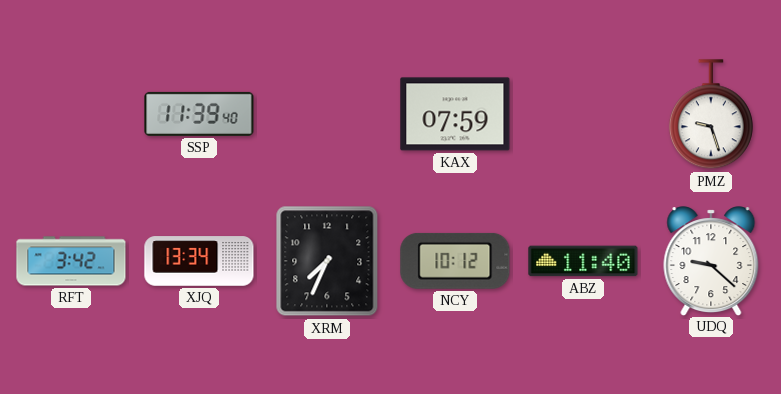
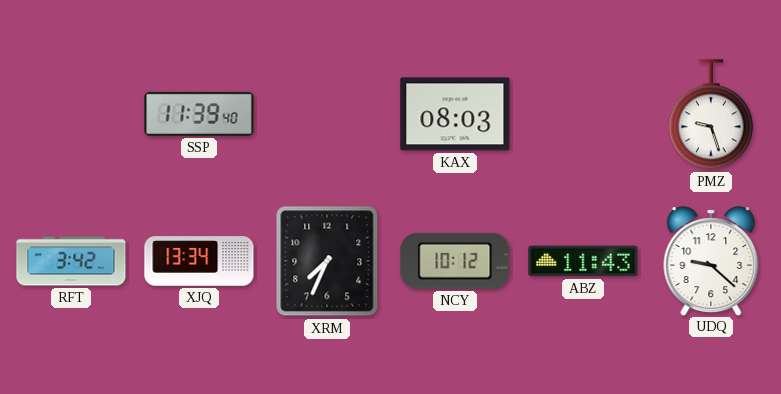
KAX: 07:59 -> 08:03 (455, 114)
ABZ: 11:40 -> 11:43 (583, 261)
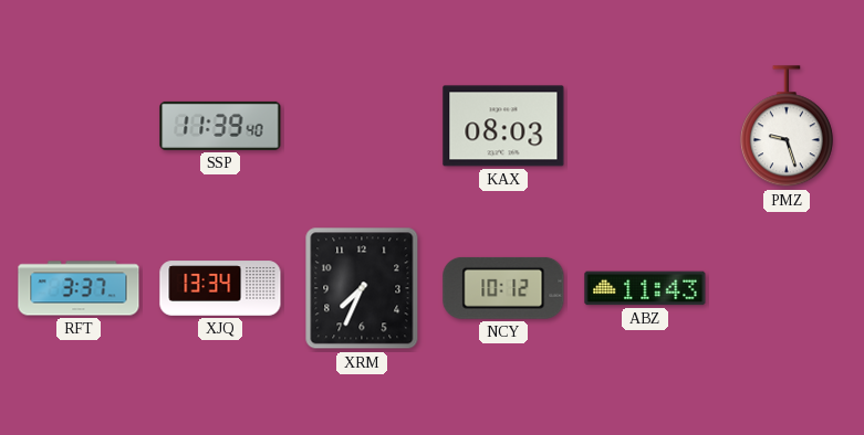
RFT: 3:42 -> 3:37 (79, 288)
UDQ: 9:22 -> none (711, 261)
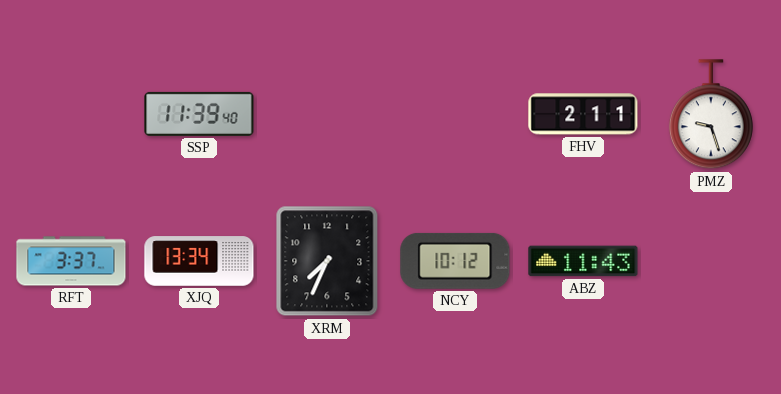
KAX: 08:03 -> none (503, 126)
FHV: none -> 2:11 (583, 114)
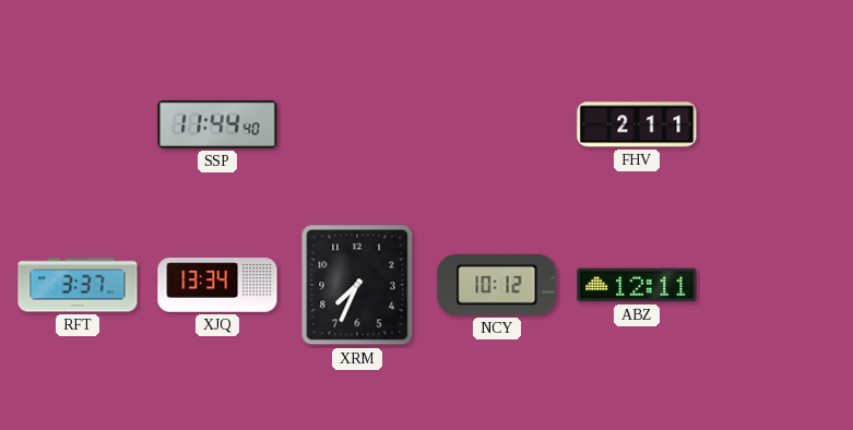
SSP: 11:39 -> 11:44 (217, 124)
PMZ: 9:27 -> none (711, 115)
ABZ: 11:43 -> 12:11 (637, 285)
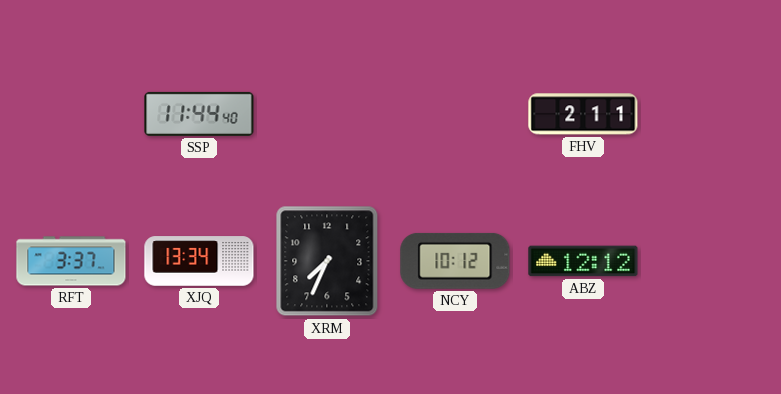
ABZ: 12:11 -> 12:12 (583, 261)
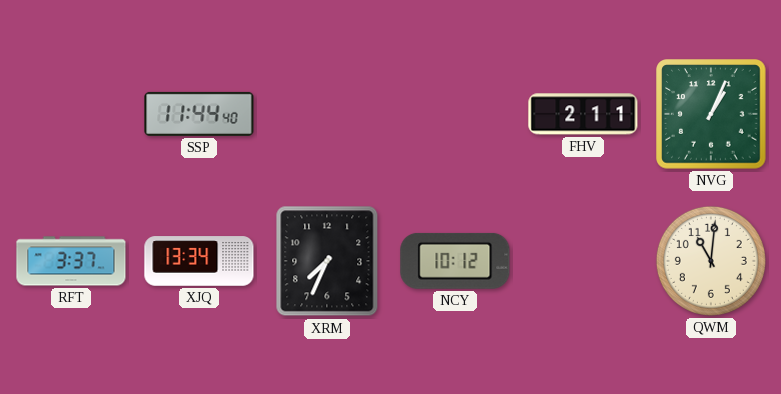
NVG: none -> 1:04 (711, 114)
ABZ: 12:12 -> none (583, 261)
QWM: none -> 11:01 (711, 261)
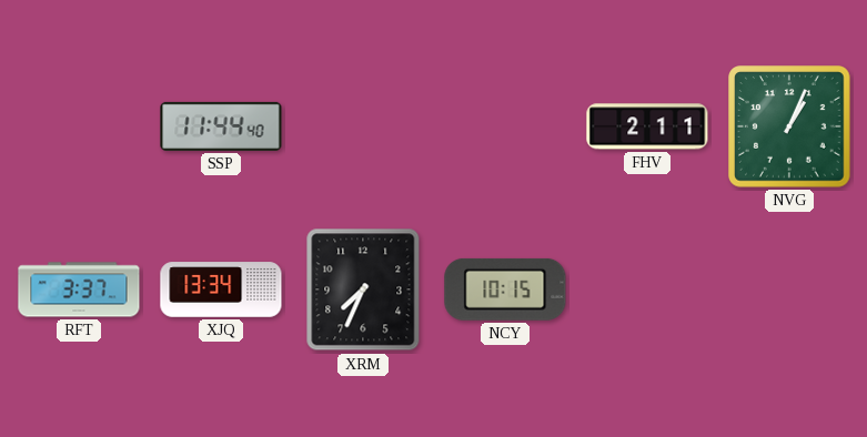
NCY: 10:12 -> 10:15 (505, 289)
QWM: 11:01 -> none (711, 261)
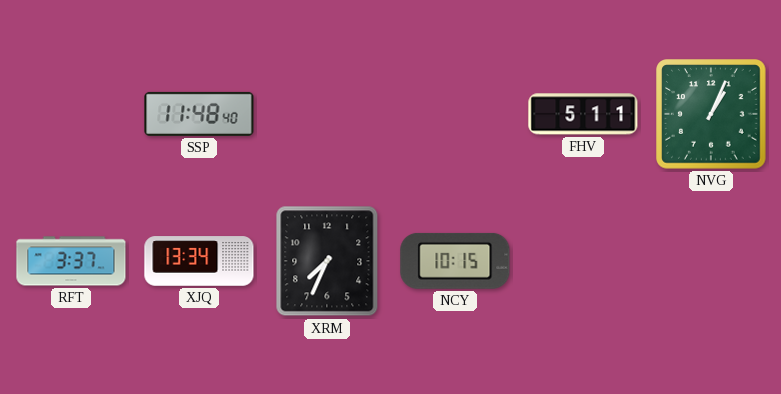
SSP: 11:44 -> 11:48 (199, 114)
FHV: 2:11 -> 5:11 (583, 114)
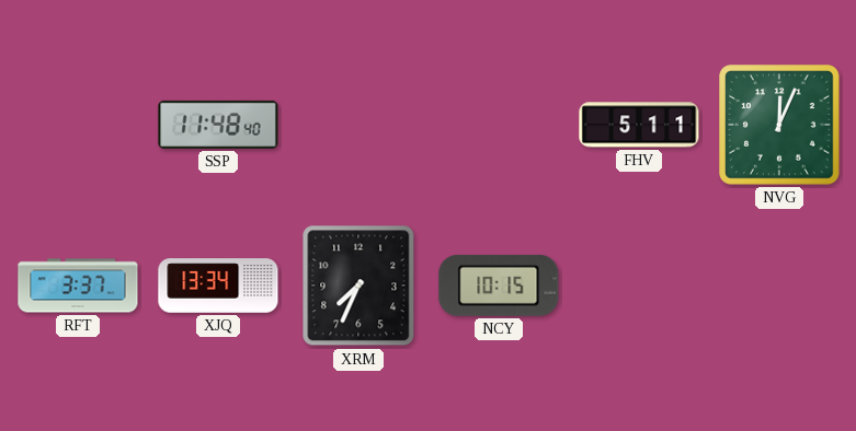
NVG: 1:04 -> 12:04 (779, 125)
